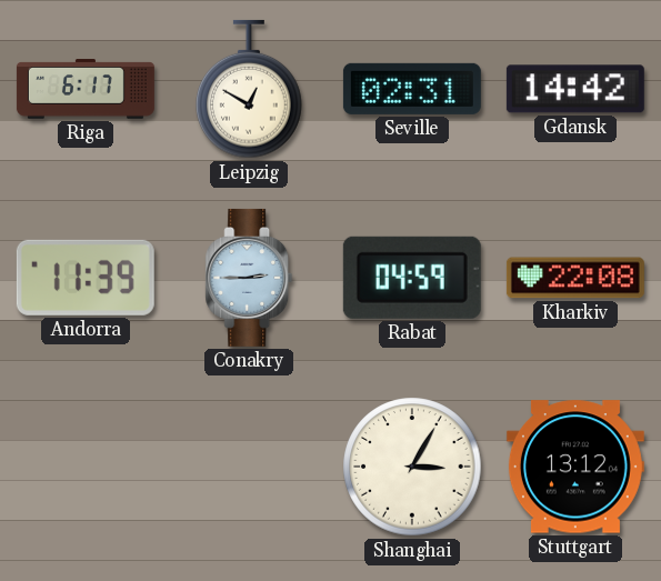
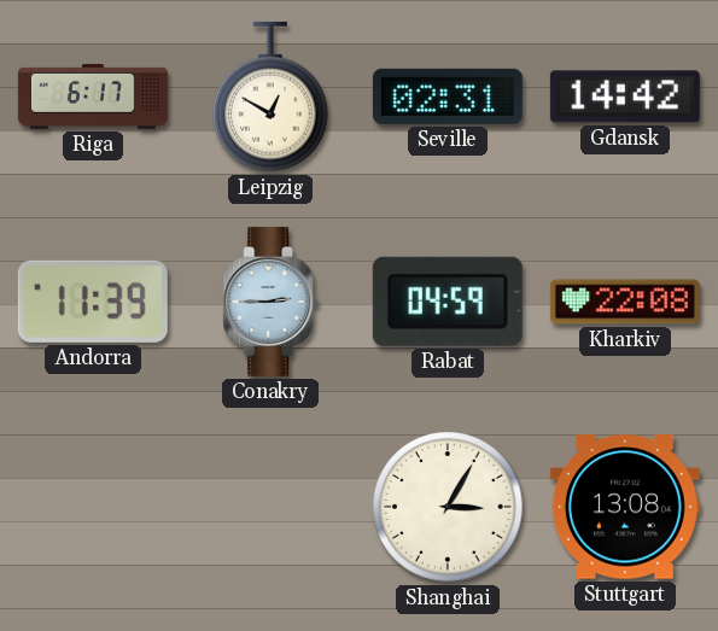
Stuttgart: 13:12 -> 13:08 (625, 507)
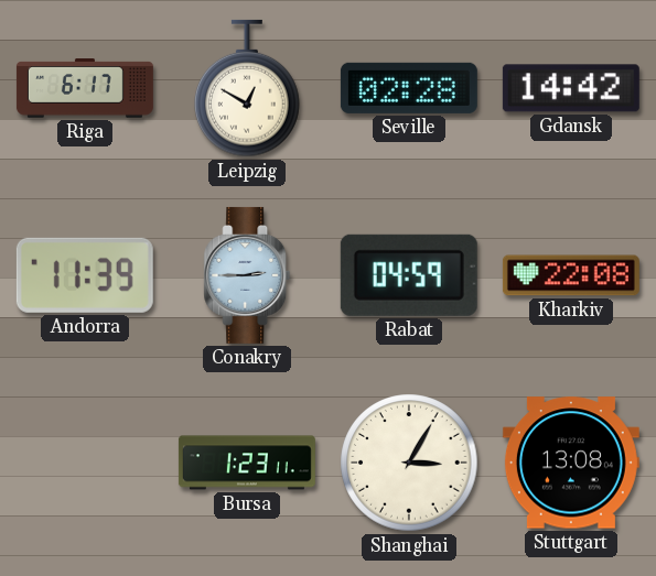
Seville: 02:31 -> 02:28 (409, 88)
Bursa: none -> 1:23 (247, 463)
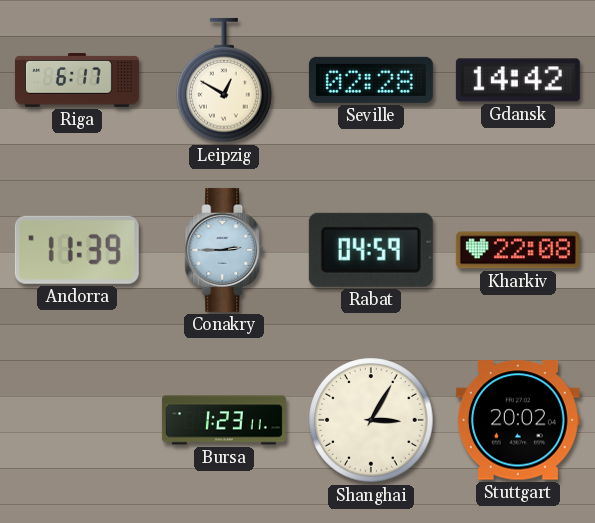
Stuttgart: 13:08 -> 20:02 (518, 420)
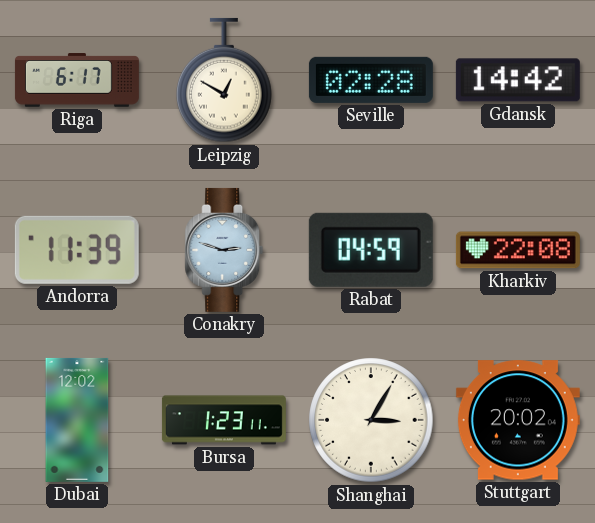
Conakry: 2:45 -> 2:48 (224, 250)
Dubai: none -> 12:02 (77, 420)
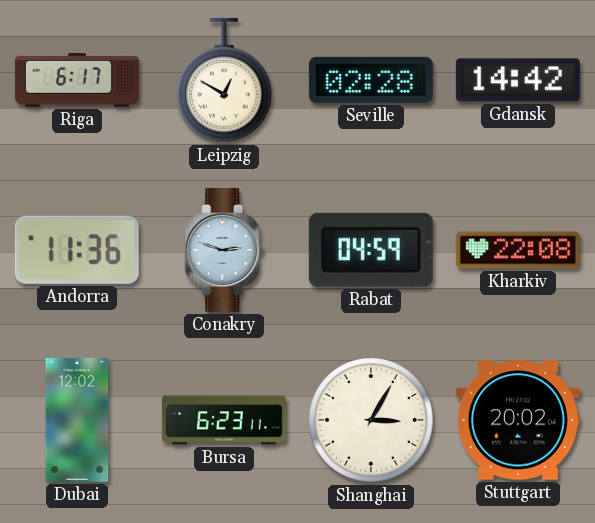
Andorra: 11:39 -> 11:36 (77, 250)
Bursa: 1:23 -> 6:23 (224, 420)
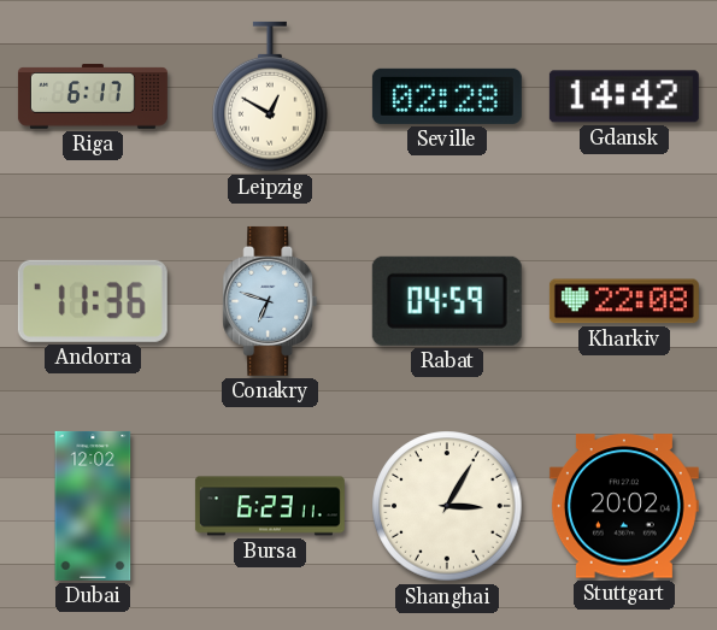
Conakry: 2:48 -> 6:48 (270, 301)
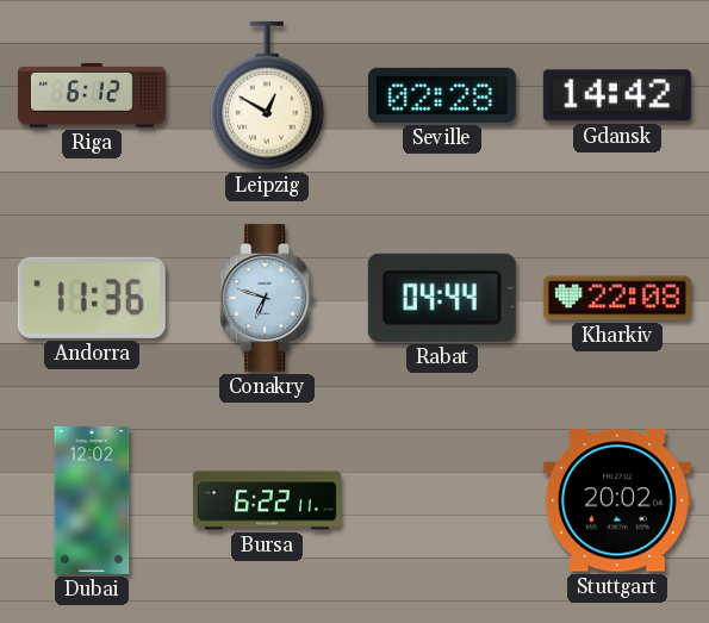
Riga: 6:17 -> 6:12 (92, 95)
Rabat: 04:59 -> 04:44 (442, 298)
Bursa: 6:23 -> 6:22 (267, 500)
Shanghai: 3:05 -> none (447, 506)
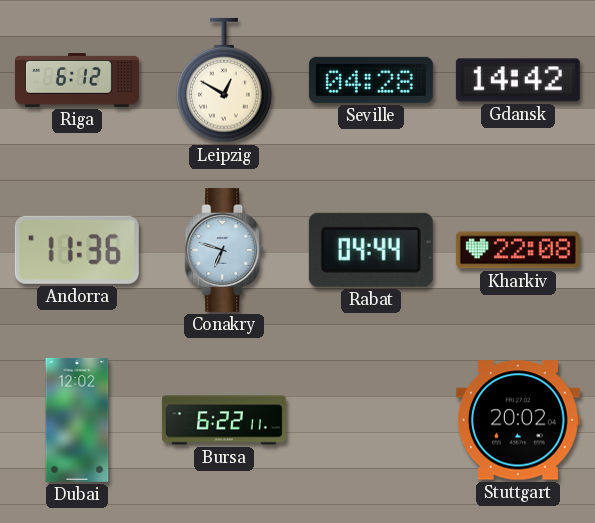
Seville: 02:28 -> 04:28 (371, 80)
